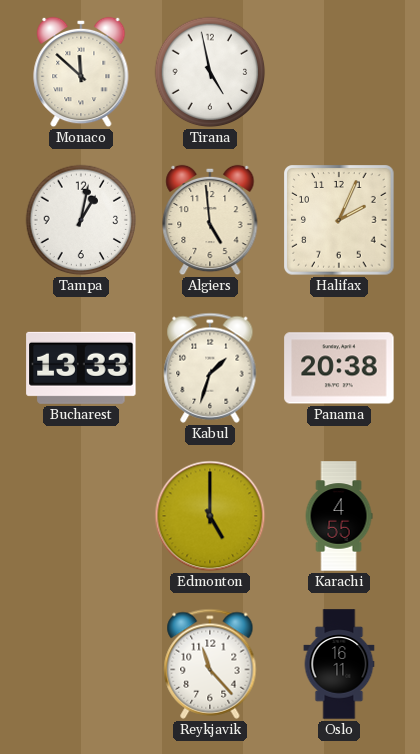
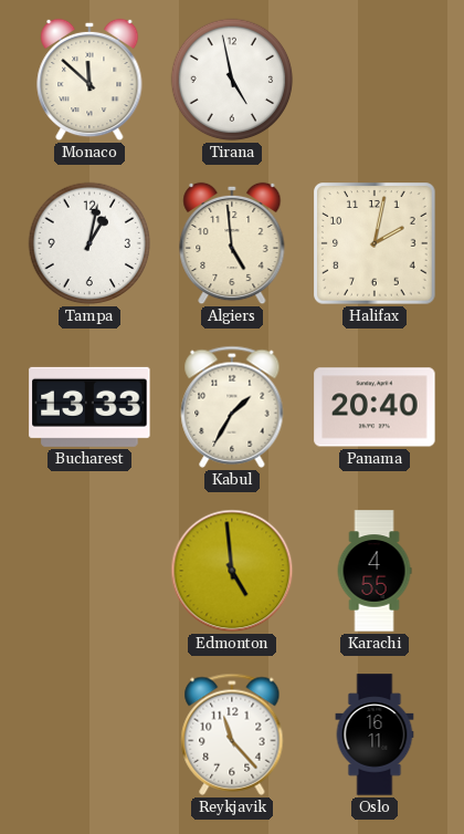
Halifax: 2:04 -> 2:02 (375, 243)
Kabul: 1:33 -> 1:35 (232, 407)
Panama: 20:38 -> 20:40 (375, 407)
Edmonton: 5:00 -> 4:59 (232, 571)
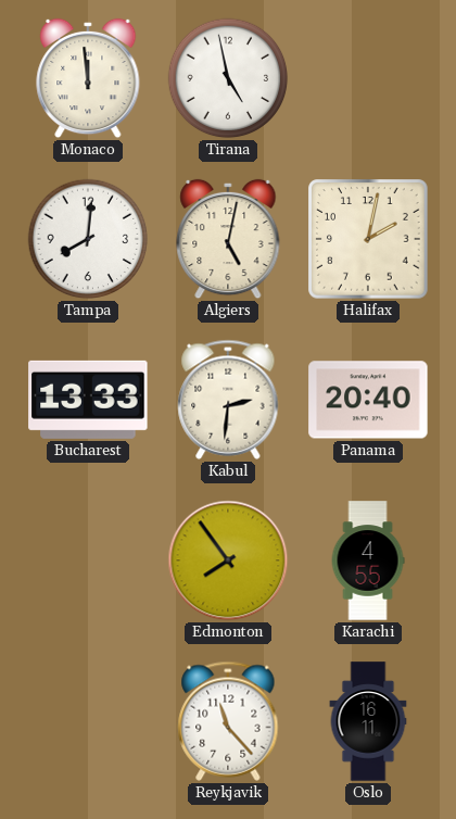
Monaco: 11:52 -> 11:59 (88, 78)
Tampa: 1:02 -> 8:01 (88, 239)
Algiers: 4:59 -> 5:02 (228, 239)
Kabul: 1:35 -> 2:31 (228, 400)
Edmonton: 4:59 -> 7:54 (228, 560)
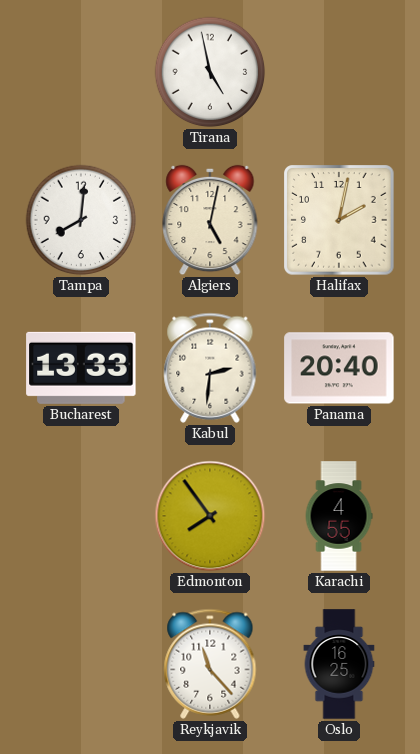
Monaco: 11:59 -> none (88, 78)
Oslo: 16:11 -> 16:25 (339, 664)
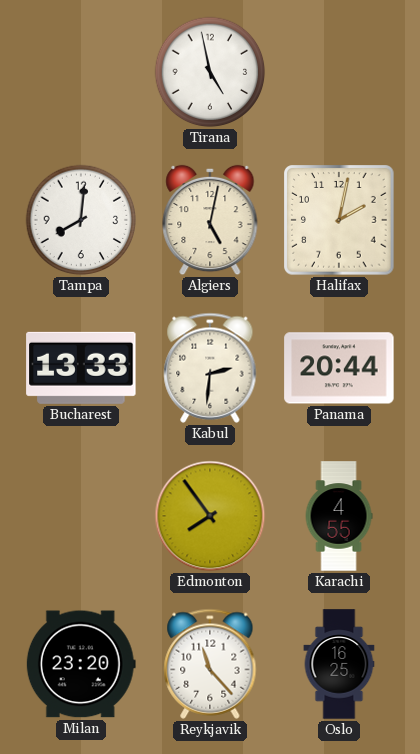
Panama: 20:40 -> 20:44 (339, 368)
Milan: none -> 23:20 (81, 664)
